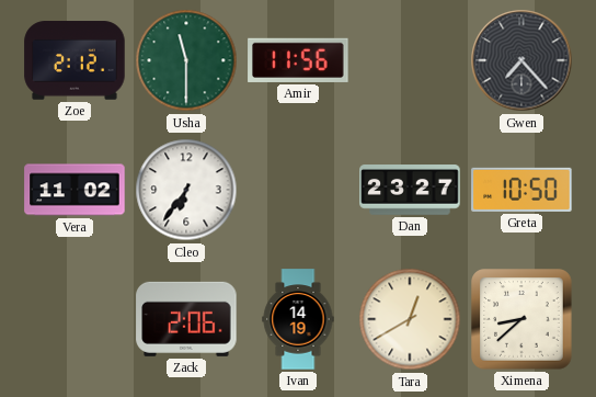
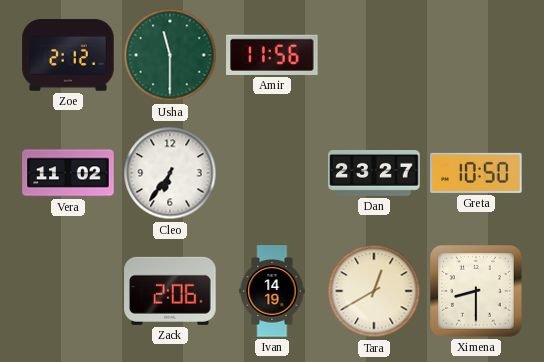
Gwen: 7:23 -> none (521, 60)
Ximena: 8:38 -> 8:30 (477, 292)
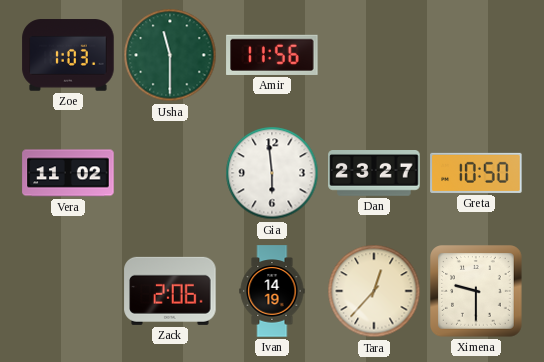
Zoe: 2:12 -> 1:03 (68, 55)
Cleo: 6:36 -> none (170, 173)
Gia: none -> 5:59 (272, 173)
Tara: 12:40 -> 12:37 (374, 291)
Ximena: 8:30 -> 9:30 (477, 292)
